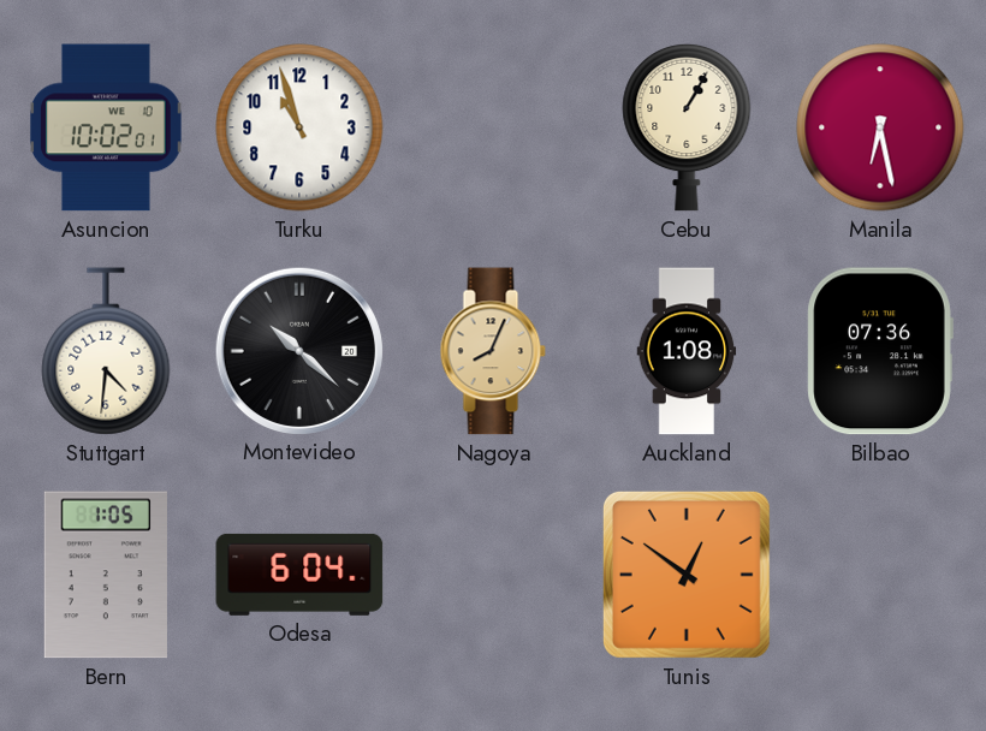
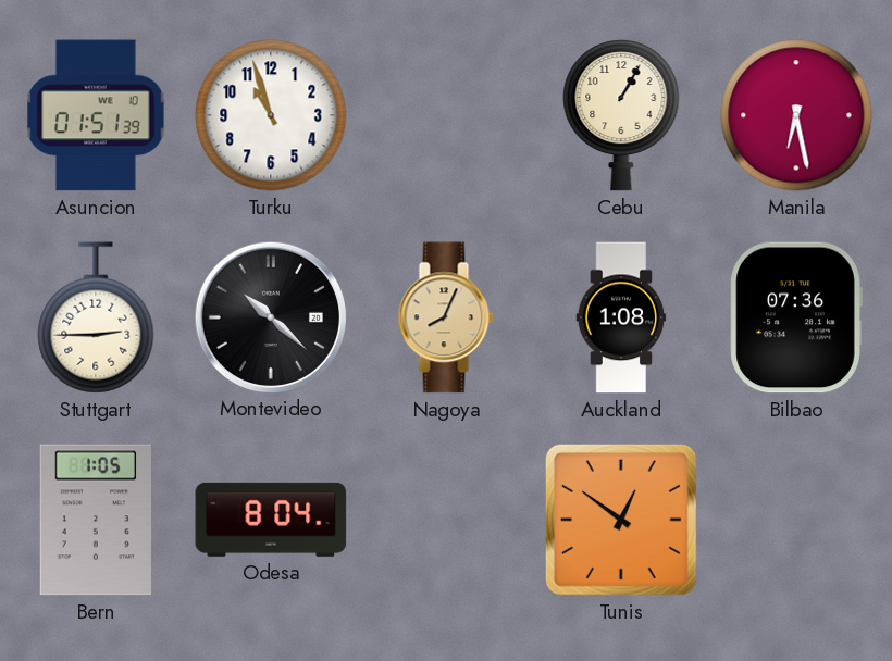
Asuncion: 10:02 -> 01:51 (97, 115)
Stuttgart: 4:31 -> 2:45 (96, 317)
Odesa: 6:04 -> 8:04 (271, 520)
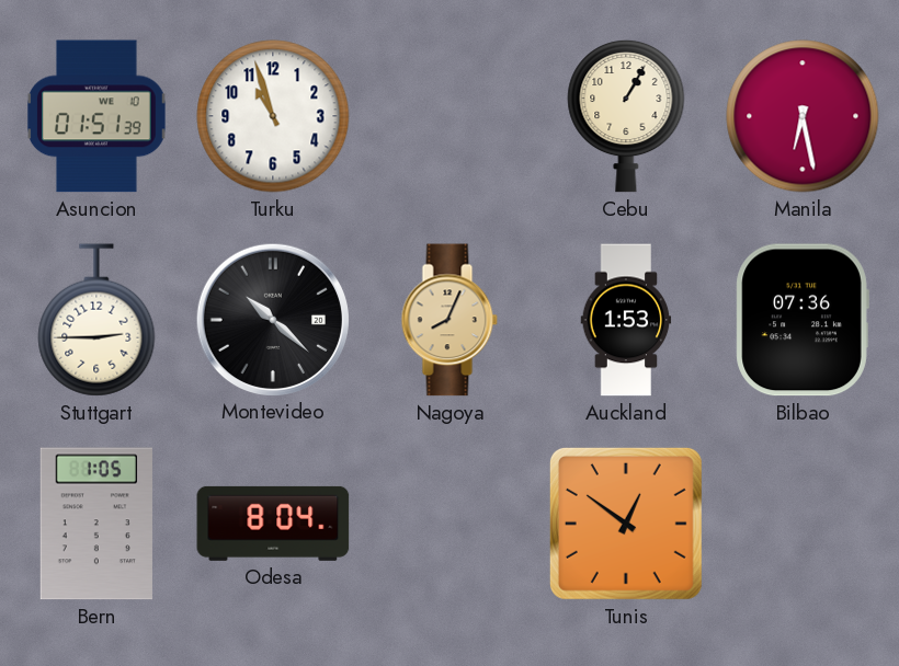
Auckland: 1:08 -> 1:53 (626, 320)
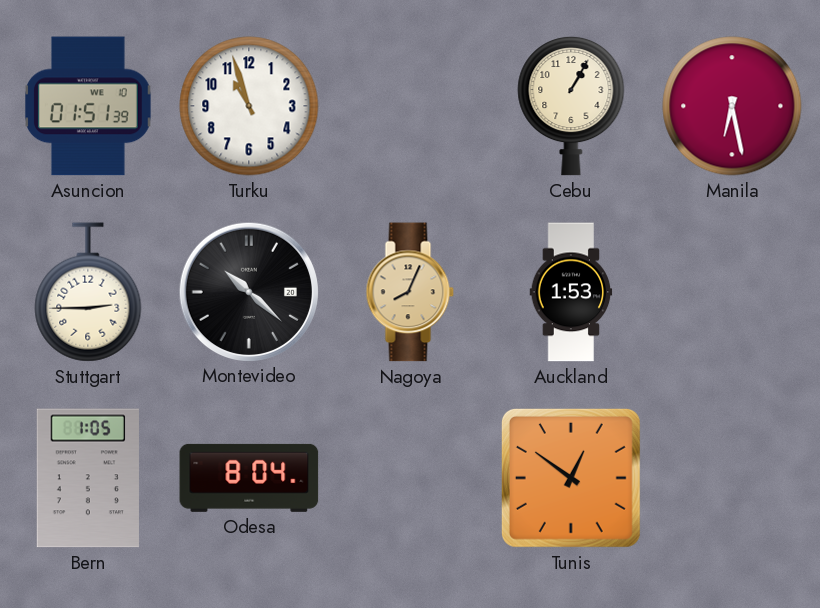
Bilbao: 07:36 -> none (803, 320)
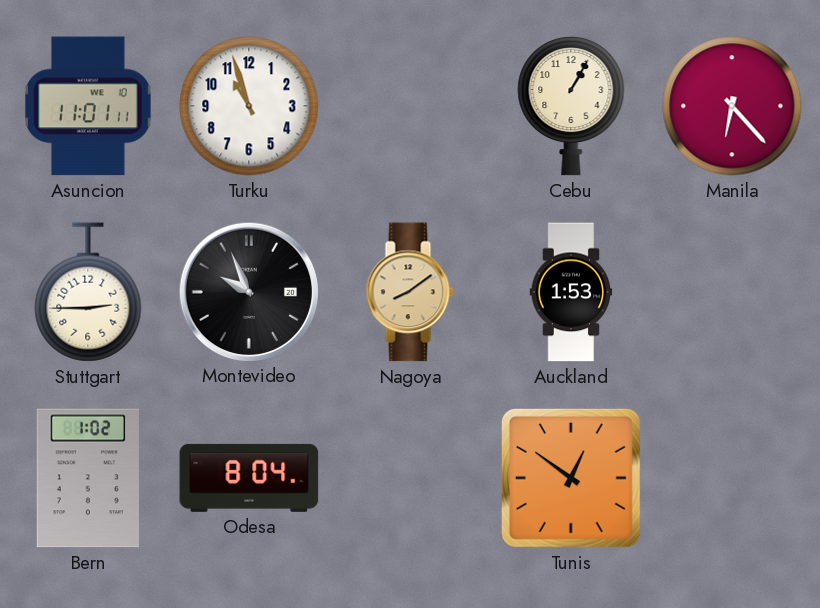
Asuncion: 01:51 -> 11:01 (89, 106)
Manila: 6:28 -> 6:23 (732, 106)
Montevideo: 10:22 -> 9:56 (248, 291)
Nagoya: 8:04 -> 8:09 (410, 292)
Bern: 1:05 -> 1:02 (88, 478)
